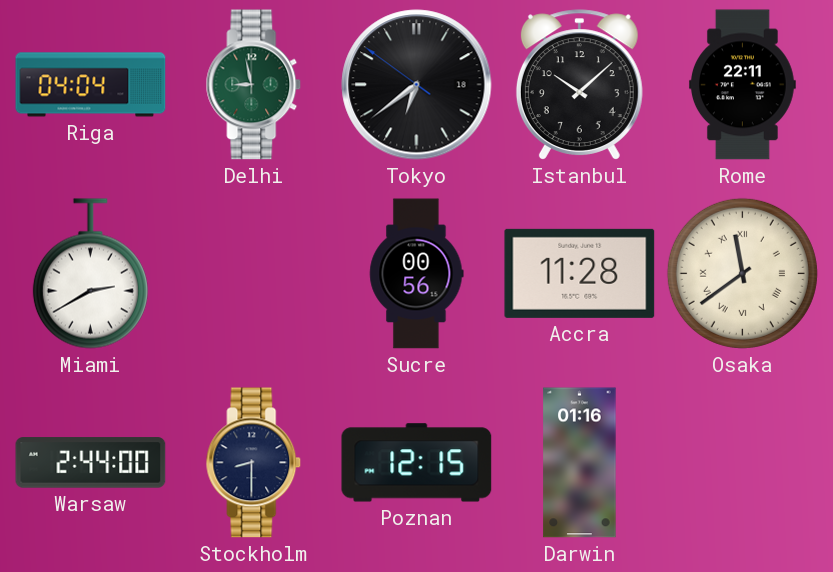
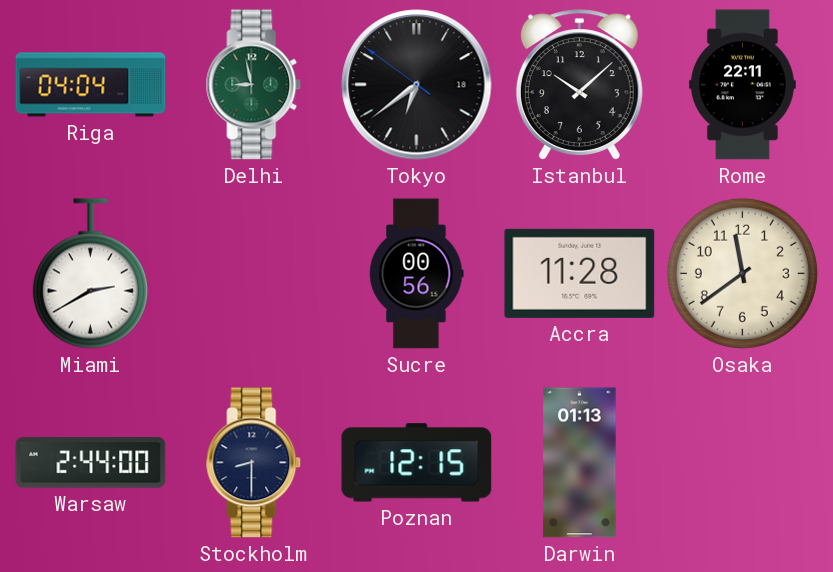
Osaka numerals: Roman -> Arabic (742, 273)
Darwin: 01:16 -> 01:13 (580, 463)
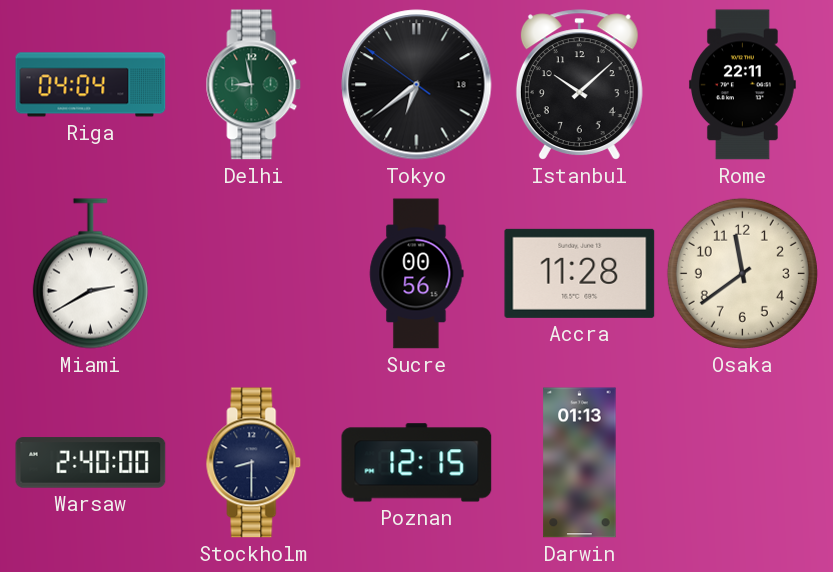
Warsaw: 2:44 -> 2:40 (91, 463)
